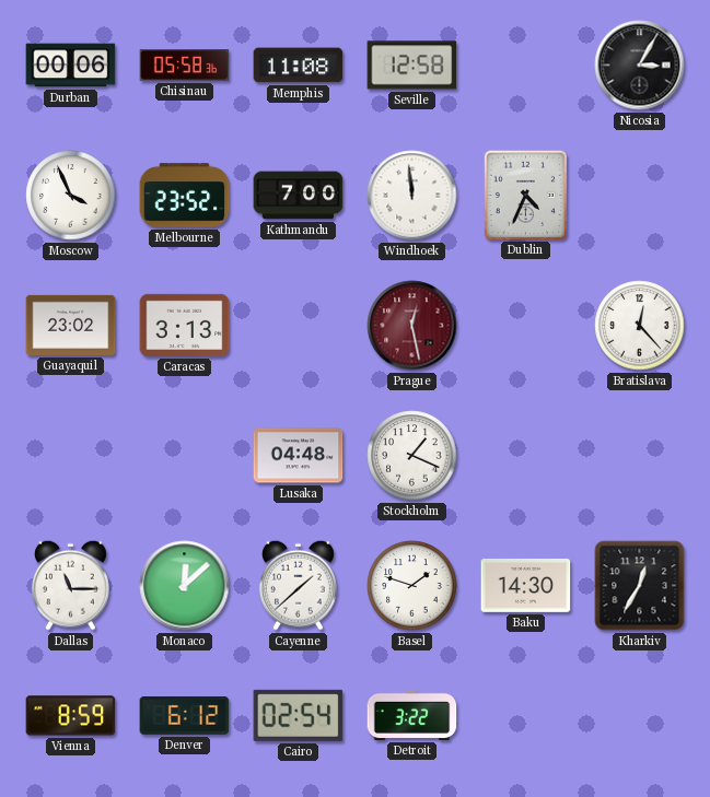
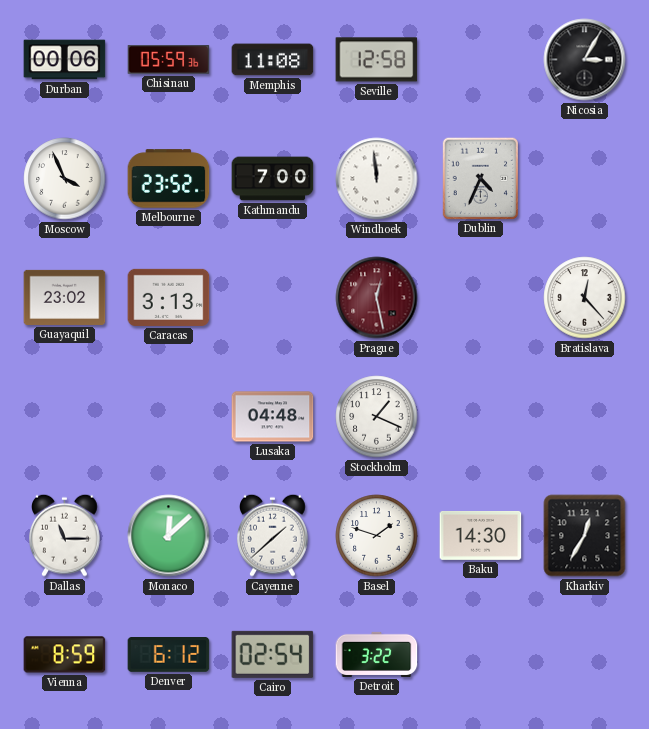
Chisinau: 05:58 -> 05:59 (169, 60)
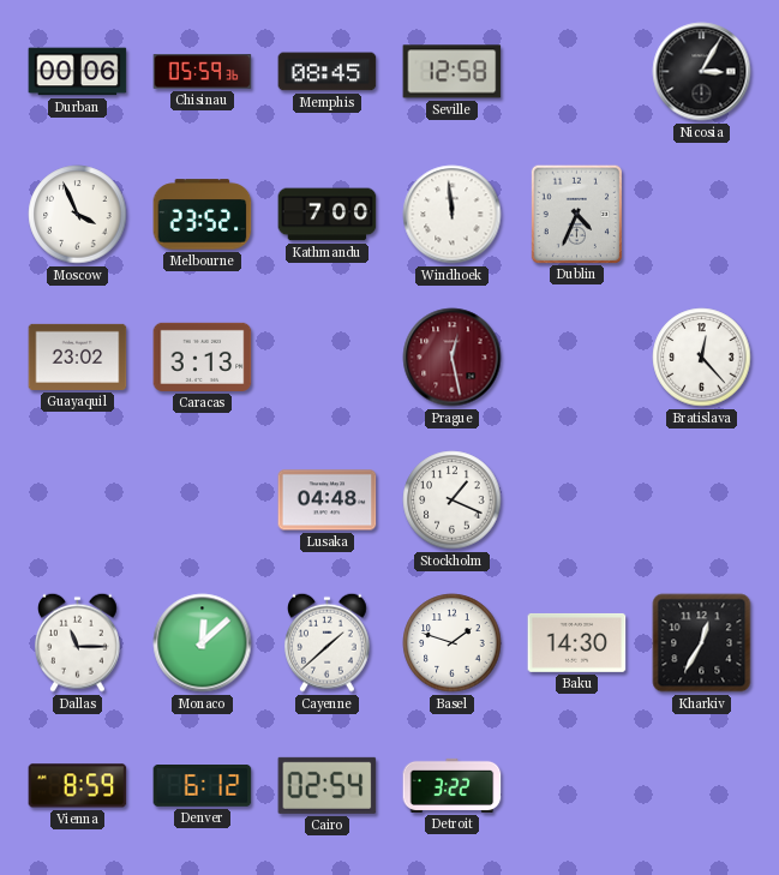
Memphis: 11:08 -> 08:45 (328, 72)
